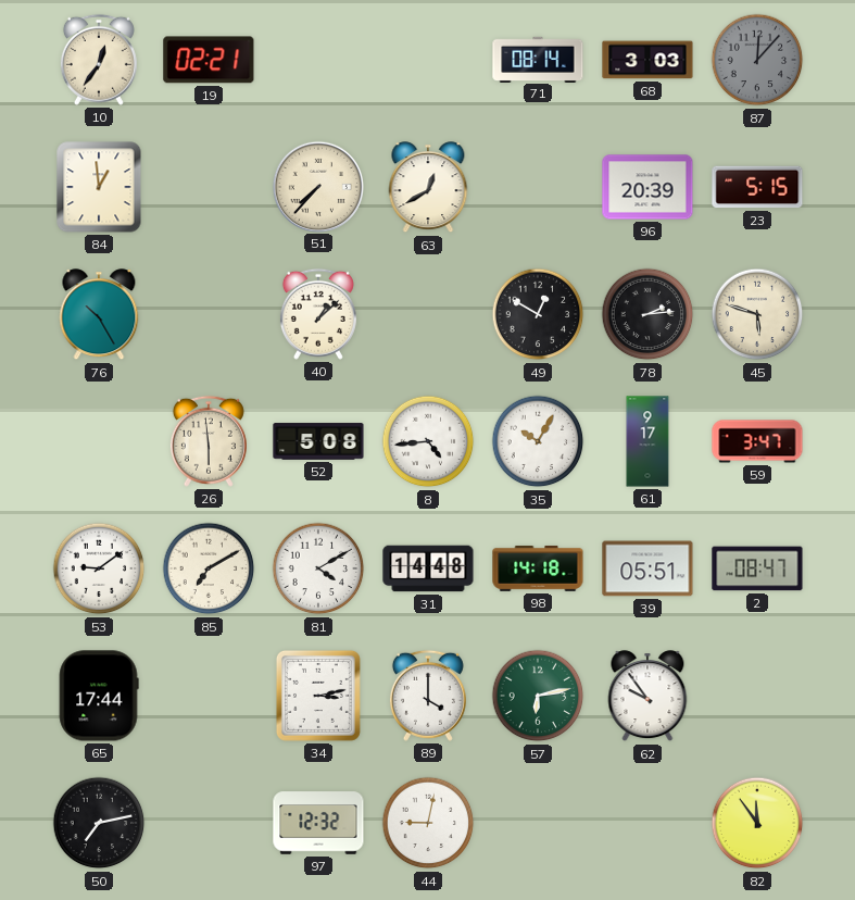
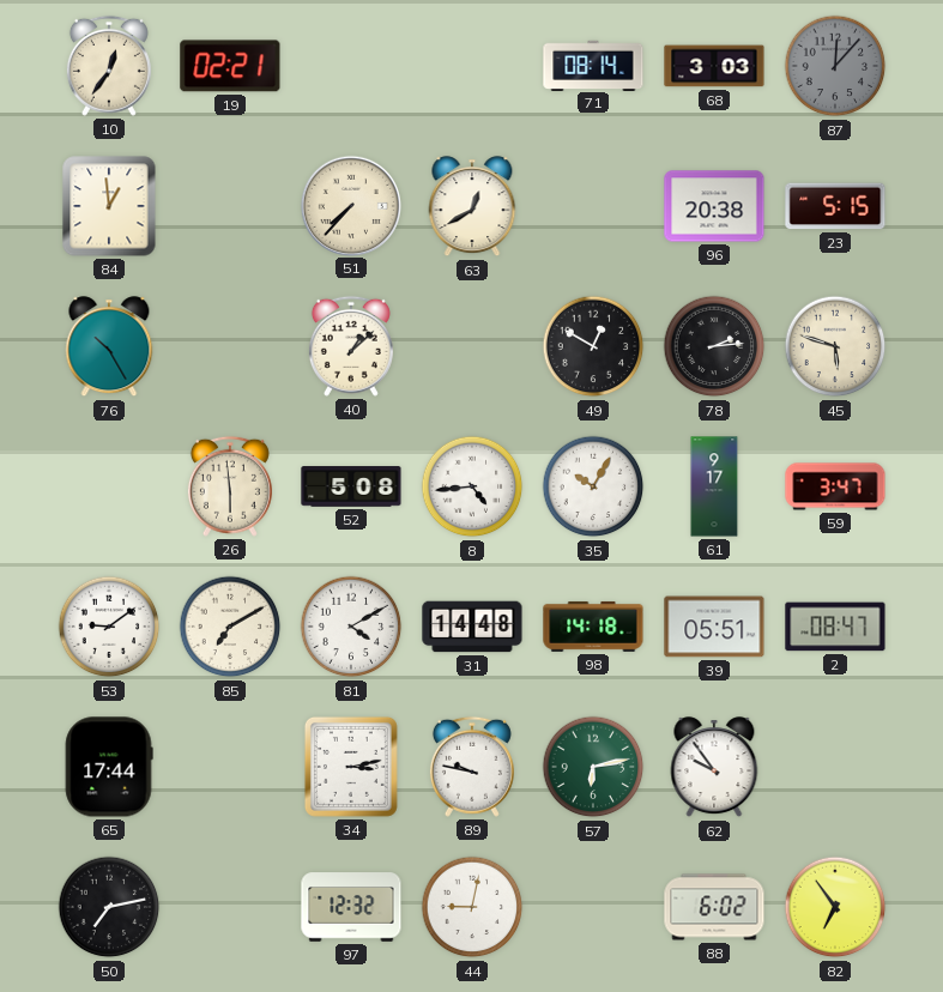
96: 20:39 -> 20:38 (714, 206)
89: 4:00 -> 9:47 (472, 767)
88: none -> 6:02 (714, 907)
82: 11:54 -> 6:54 (835, 907)
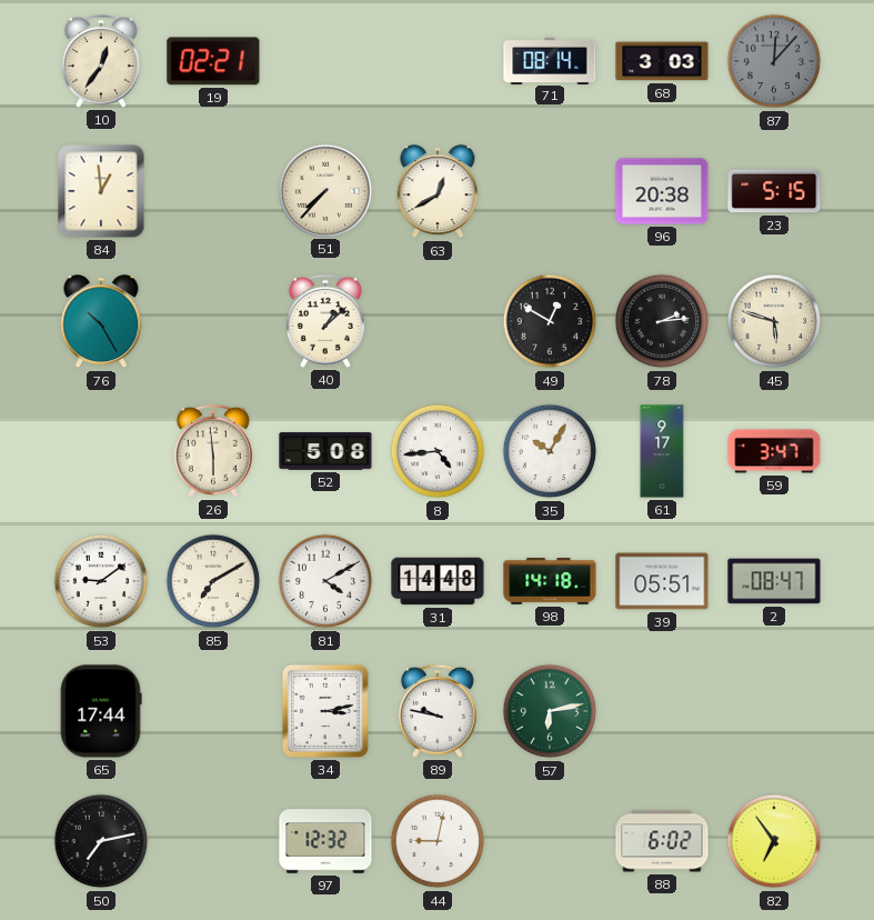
62: 9:54 -> none (714, 768)
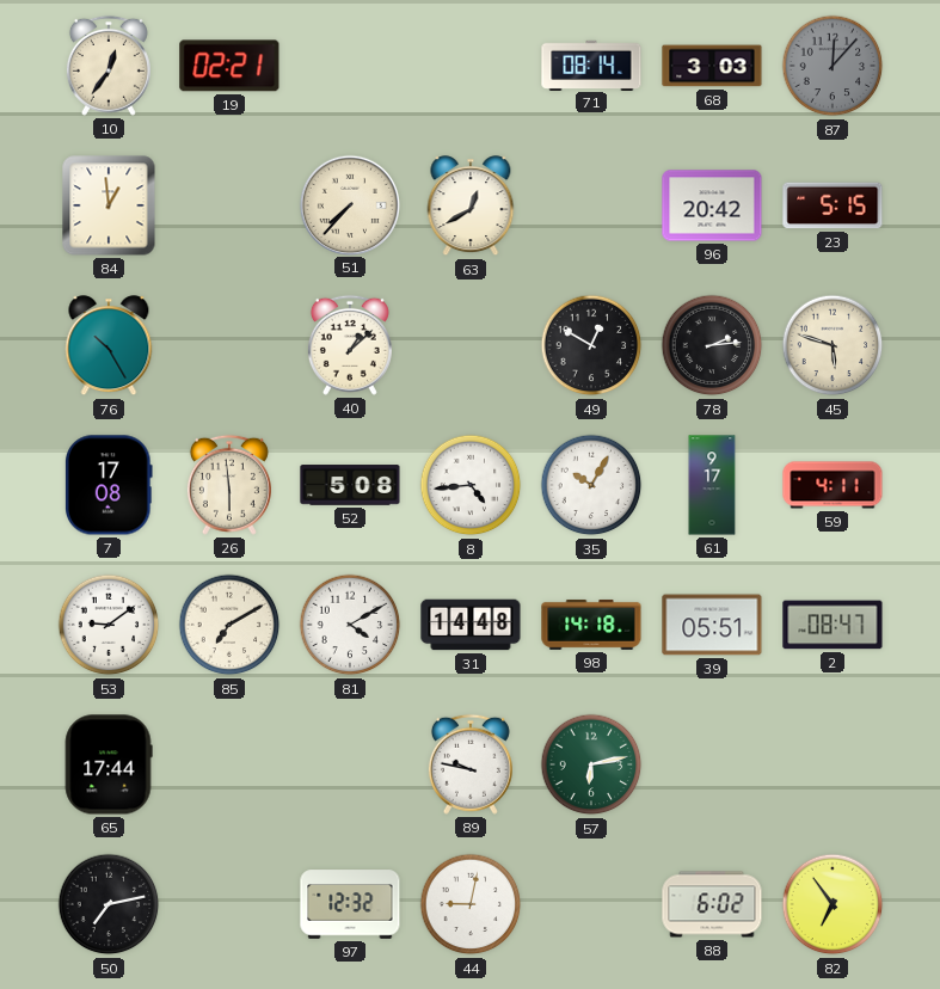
96: 20:38 -> 20:42 (712, 205)
7: none -> 17:08 (110, 485)
59: 3:47 -> 4:11 (833, 485)
34: 3:13 -> none (325, 711)
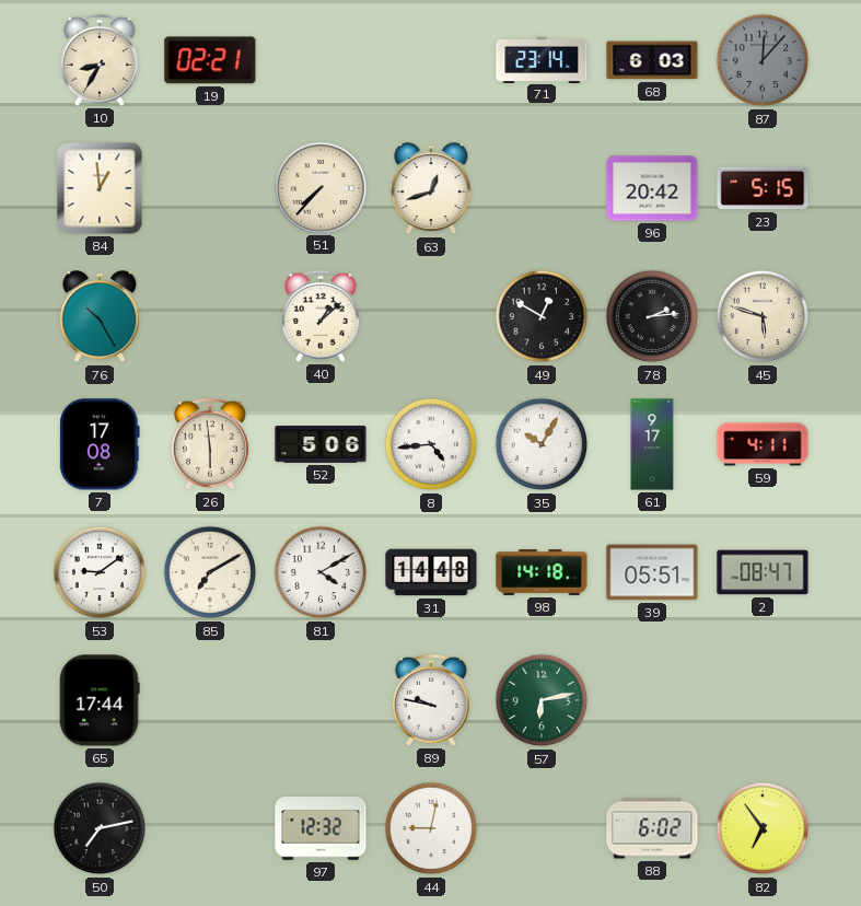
10: 12:36 -> 8:35 (100, 60)
71: 08:14 -> 23:14 (542, 59)
68: 3:03 -> 6:03 (652, 60)
63: 12:40 -> 12:42 (431, 189)
52: 5:08 -> 5:06 (321, 444)
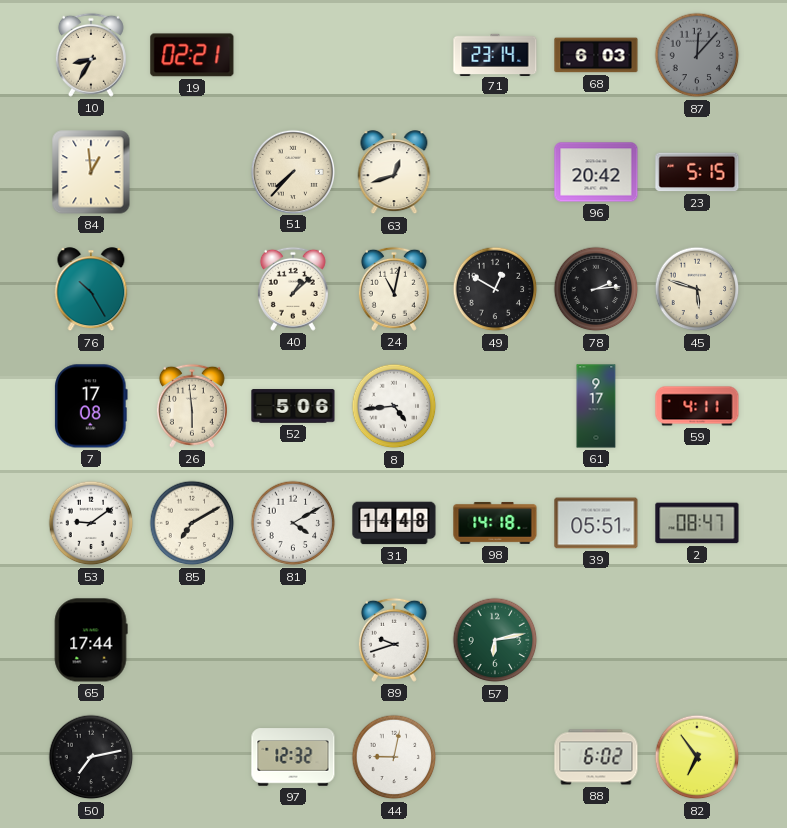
24: none -> 11:02 (394, 289)
35: 10:05 -> none (542, 444)
89: 9:47 -> 9:42 (394, 640)
